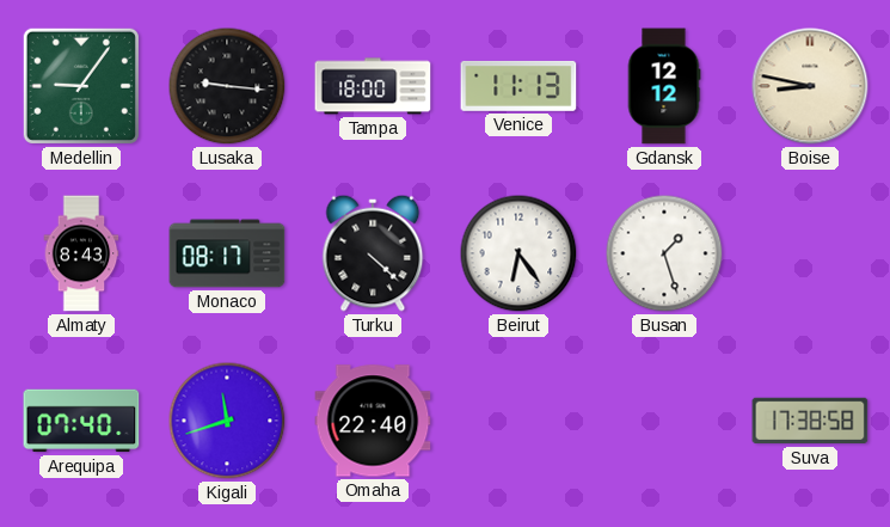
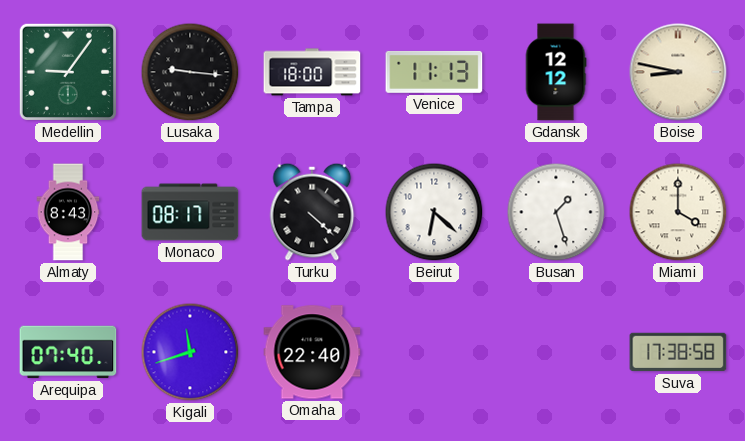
Beirut: 6:24 -> 6:22 (434, 212)
Miami: none -> 4:00 (678, 212)
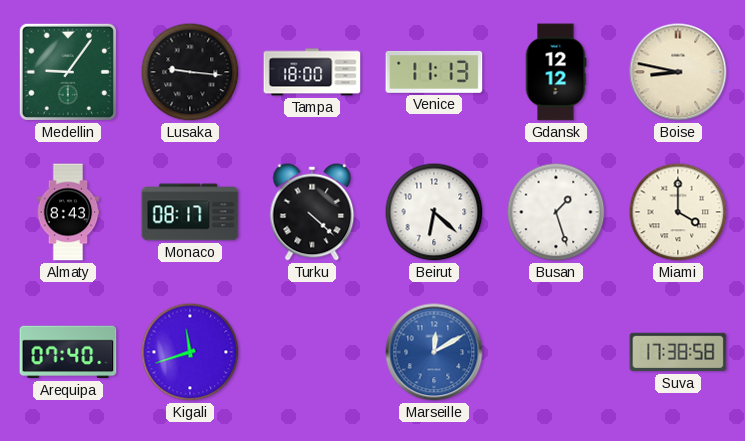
Omaha: 22:40 -> none (312, 352)
Marseille: none -> 12:10 (434, 352)
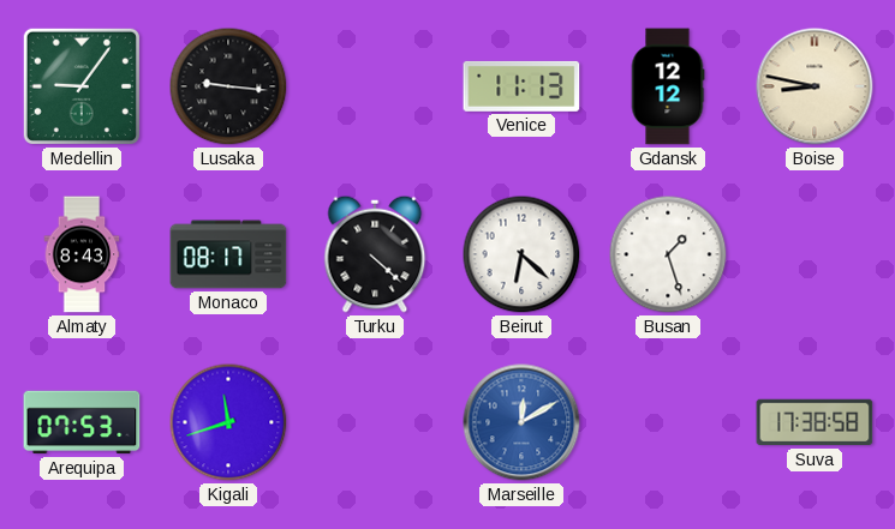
Tampa: 18:00 -> none (312, 72)
Miami: 4:00 -> none (678, 212)
Arequipa: 07:40 -> 07:53 (82, 422)
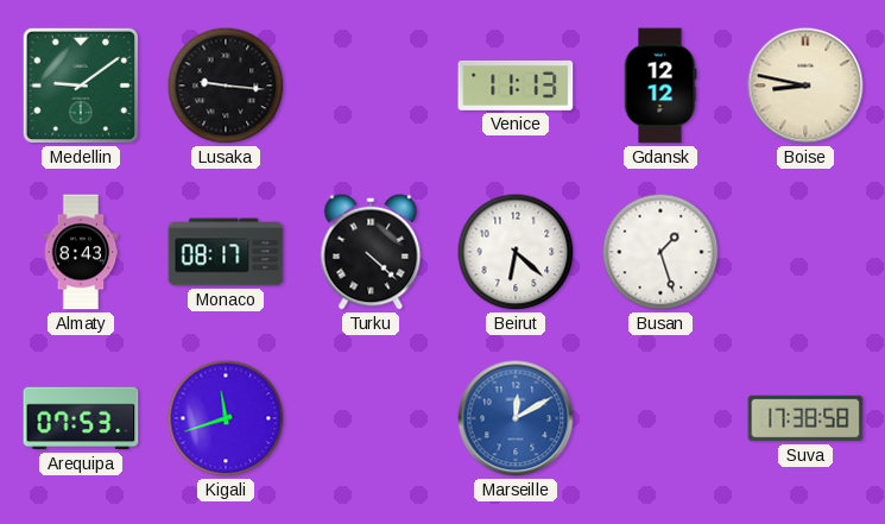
Medellin: 9:06 -> 9:09 (81, 86)
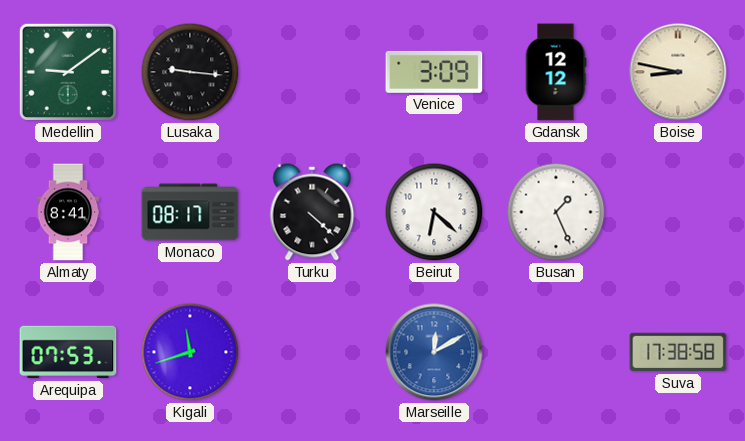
Venice: 11:13 -> 3:09 (434, 72)
Almaty: 8:43 -> 8:41 (68, 212)
Busan: 1:27 -> 1:26 (556, 212)
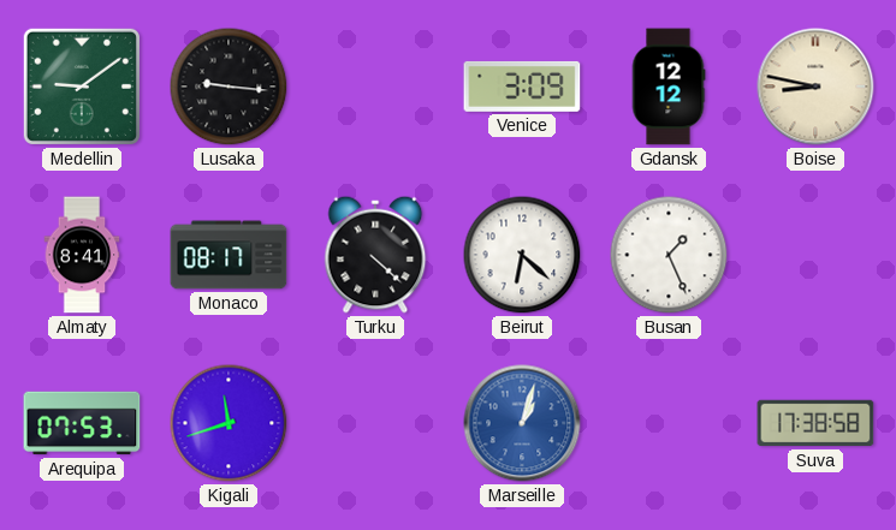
Marseille: 12:10 -> 1:03 (522, 423)
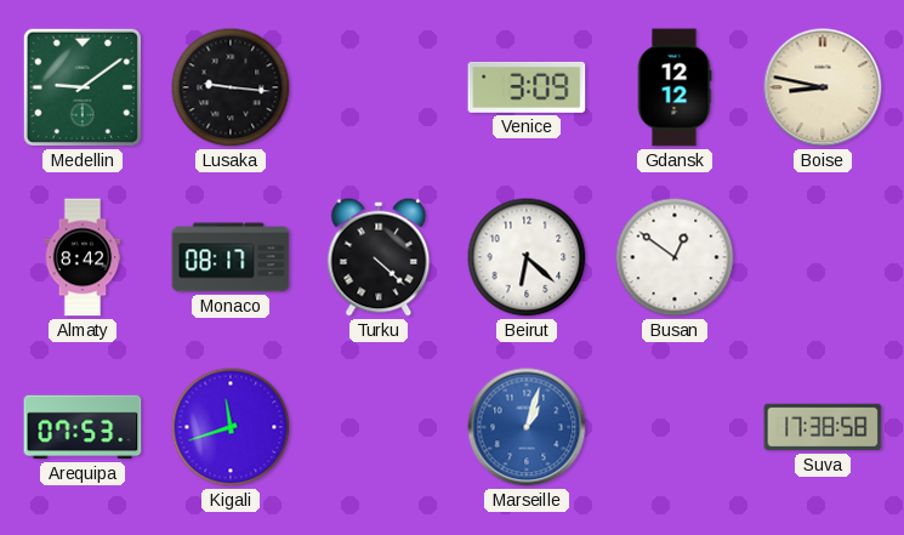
Almaty: 8:41 -> 8:42 (83, 257)
Busan: 1:26 -> 12:51 (675, 257)
